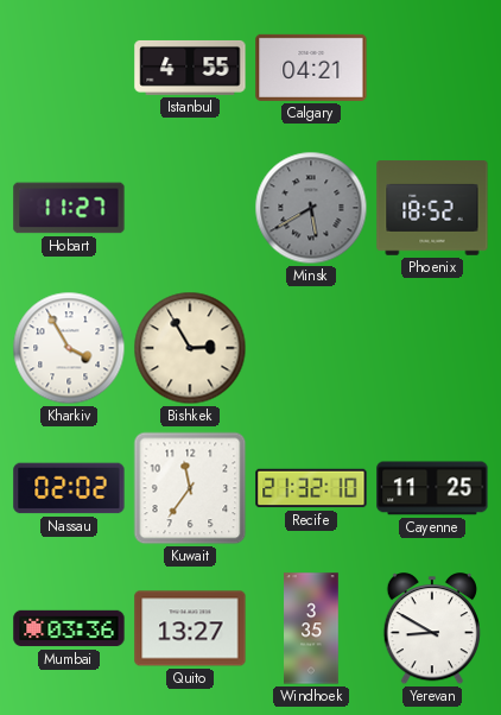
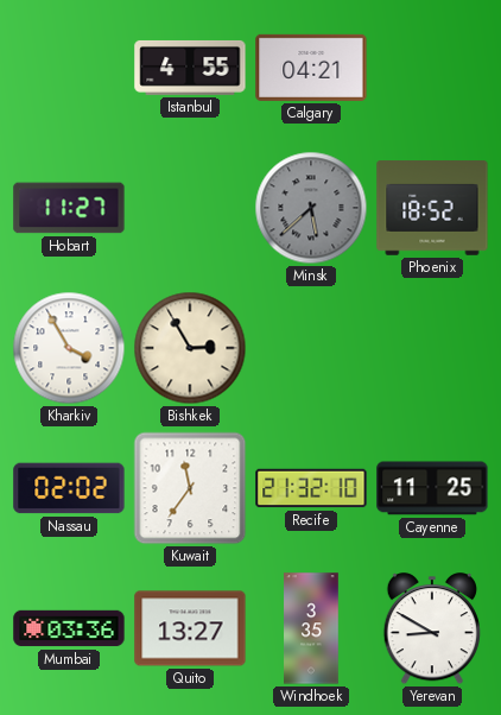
Minsk: 5:40 -> 5:38 (311, 208)
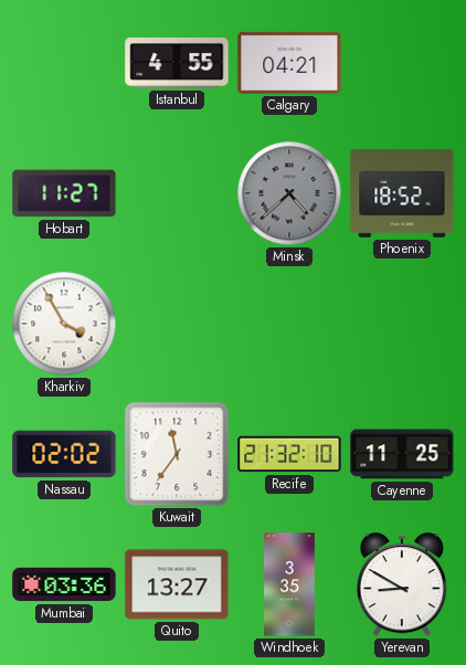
Minsk: 5:38 -> 4:38 (289, 193)
Bishkek: 2:55 -> none (190, 348)
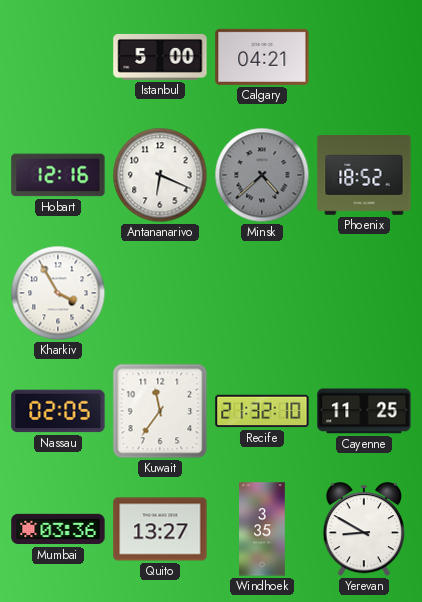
Istanbul: 4:55 -> 5:00 (160, 57)
Hobart: 11:27 -> 12:16 (58, 175)
Antananarivo: none -> 6:19 (160, 175)
Nassau: 02:02 -> 02:05 (58, 411)
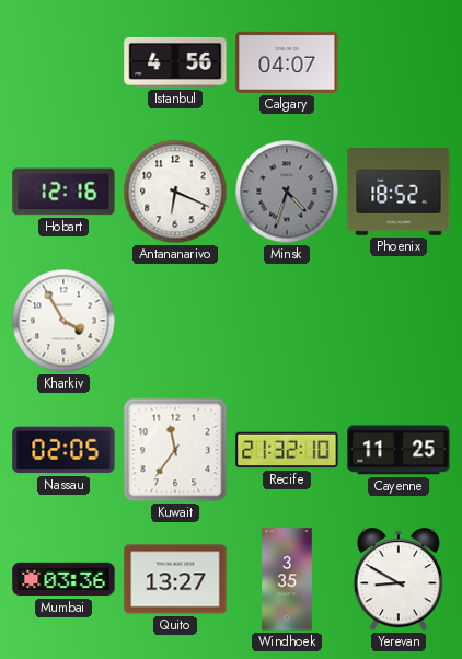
Istanbul: 5:00 -> 4:56 (175, 62)
Calgary: 04:21 -> 04:07 (287, 62)
Minsk: 4:38 -> 4:33 (287, 192)
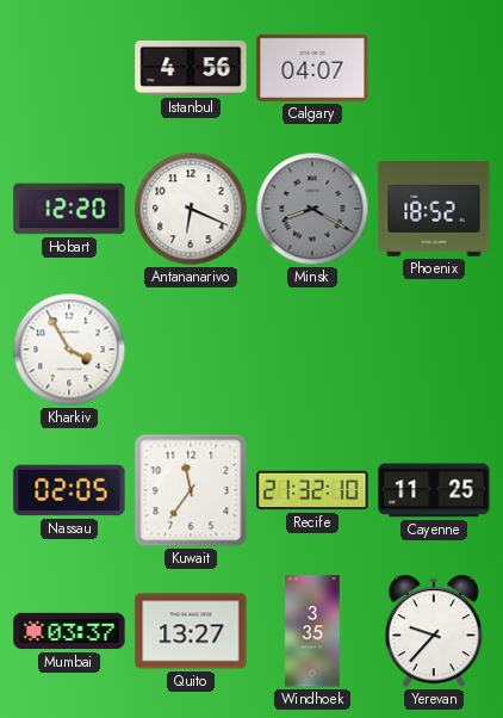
Hobart: 12:16 -> 12:20 (69, 209)
Minsk: 4:33 -> 8:20 (312, 209)
Mumbai: 03:36 -> 03:37 (69, 631)
Yerevan: 8:50 -> 9:37 (434, 632)
